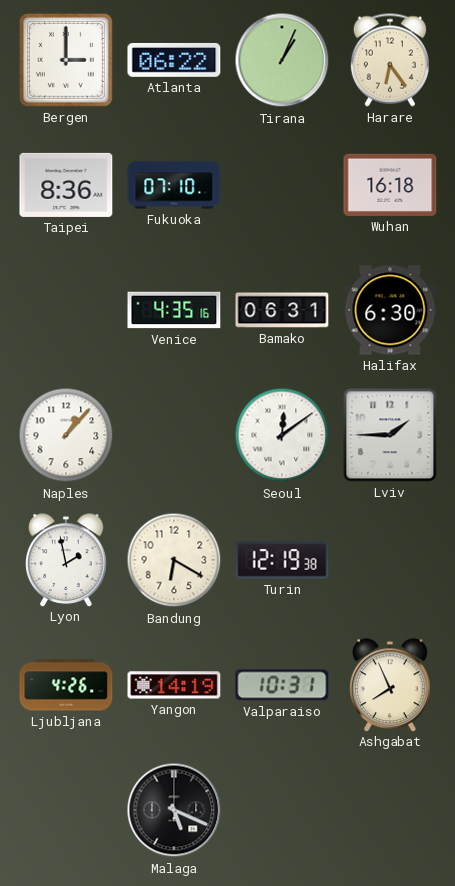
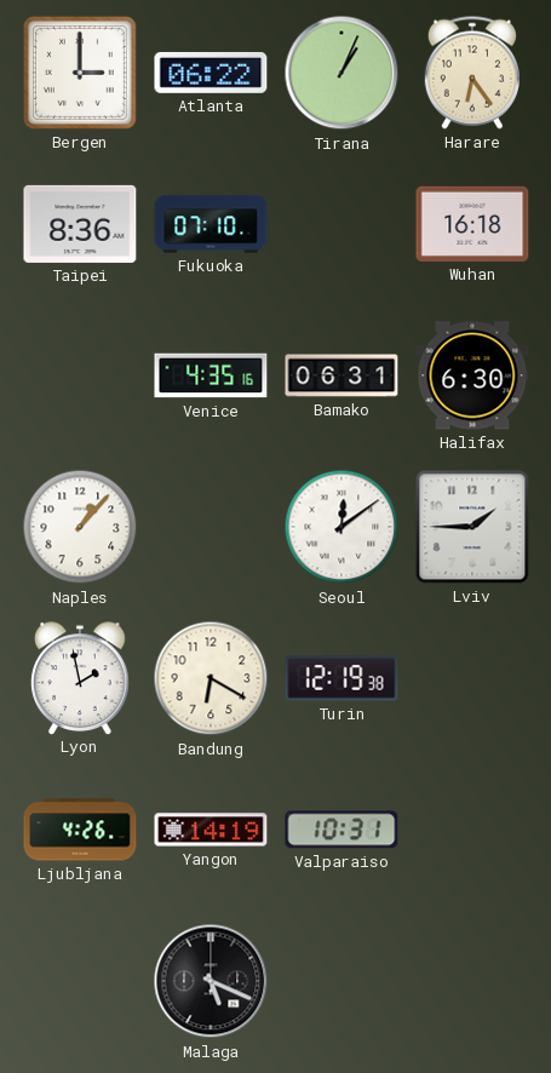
Ashgabat: 7:56 -> none (390, 685)
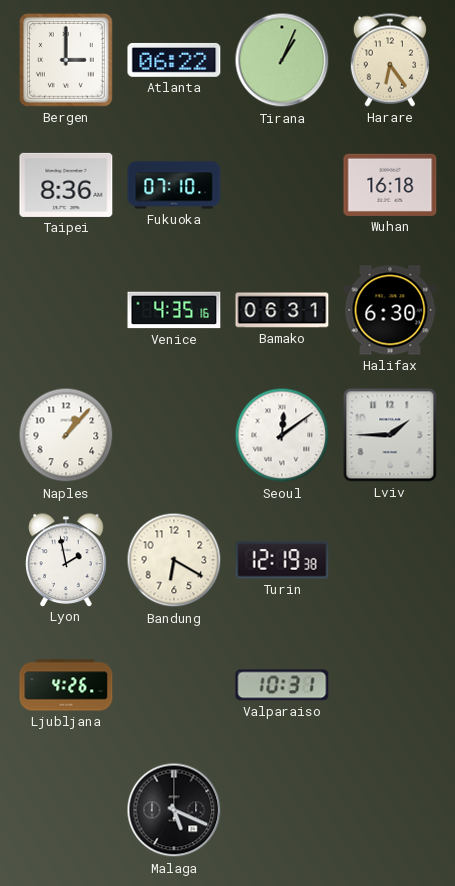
Yangon: 14:19 -> none (211, 830)
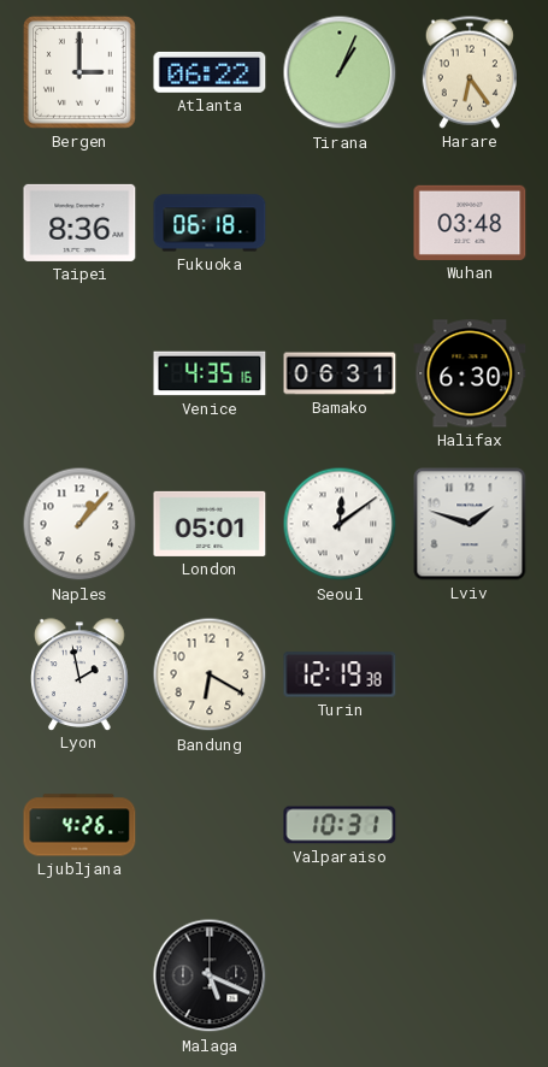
Fukuoka: 07:10 -> 06:18 (210, 223)
Wuhan: 16:18 -> 03:48 (470, 223)
London: none -> 05:01 (210, 524)
Lviv: 1:45 -> 1:48 (470, 524)
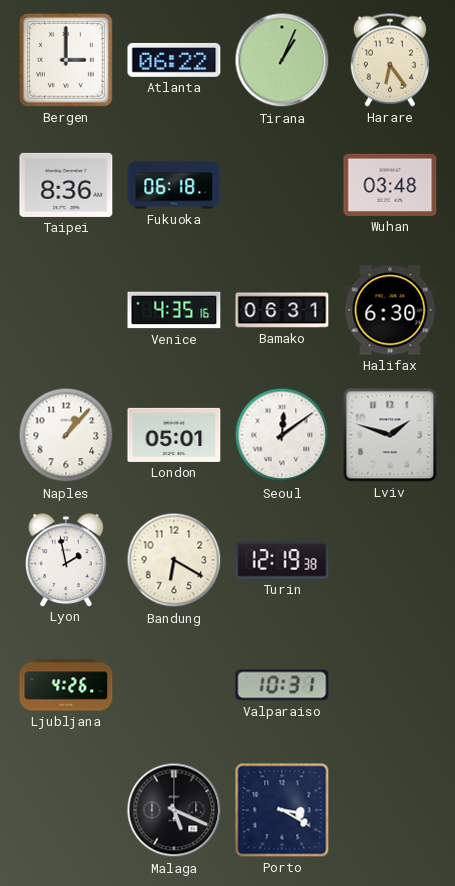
Porto: none -> 3:20 (282, 810)
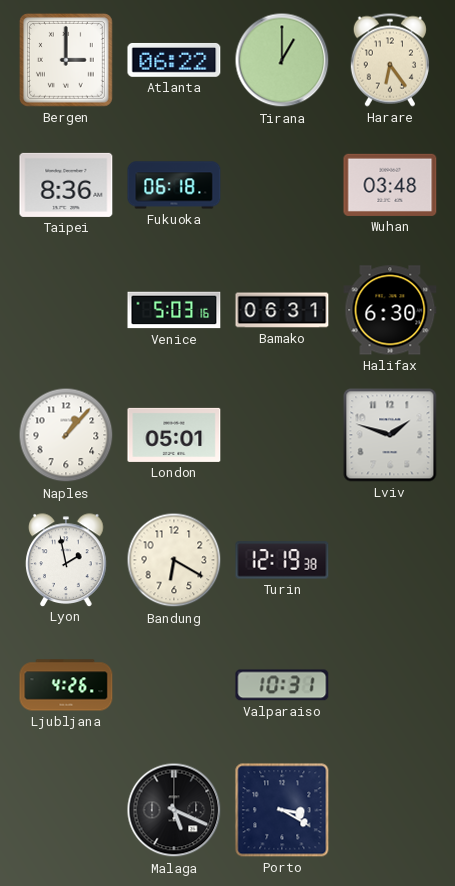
Tirana: 1:04 -> 1:00 (282, 60)
Venice: 4:35 -> 5:03 (174, 310)
Seoul: 12:09 -> none (282, 435)
